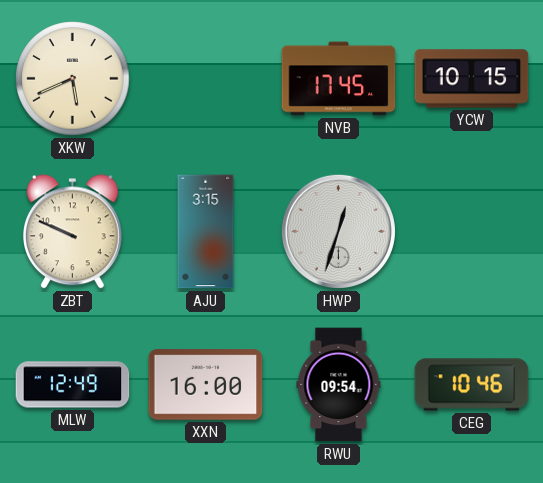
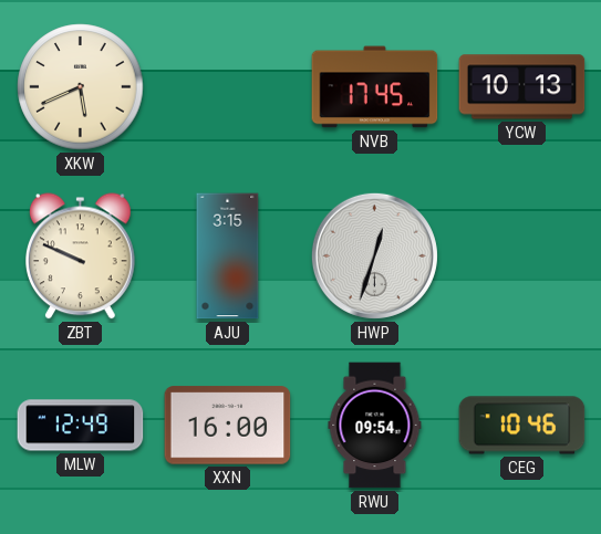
YCW: 10:15 -> 10:13 (522, 87)
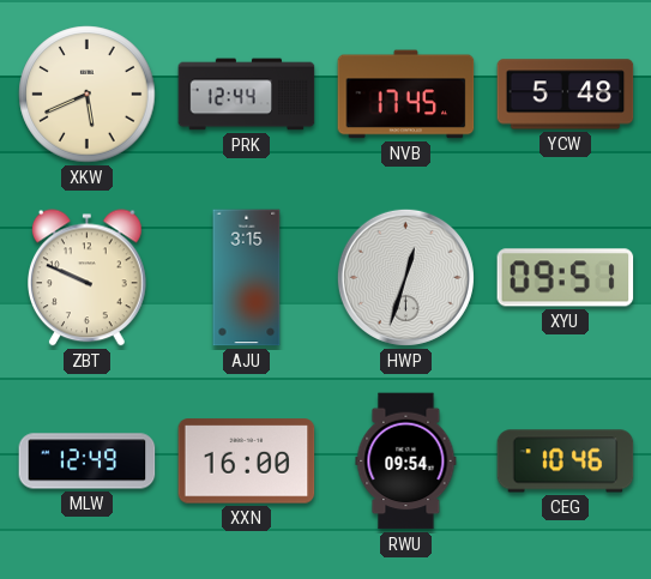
PRK: none -> 12:44 (247, 95)
YCW: 10:13 -> 5:48 (566, 95)
XYU: none -> 09:51 (566, 278)
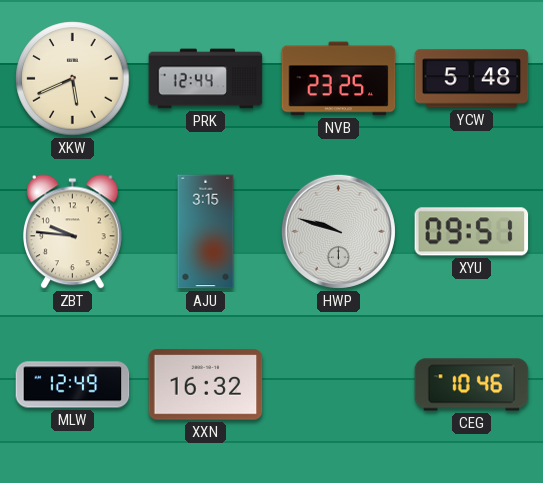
NVB: 17:45 -> 23:25 (339, 79)
ZBT: 9:49 -> 9:46 (73, 232)
HWP: 12:33 -> 9:48 (338, 231)
XXN: 16:00 -> 16:32 (206, 385)
RWU: 09:54 -> none (406, 462)
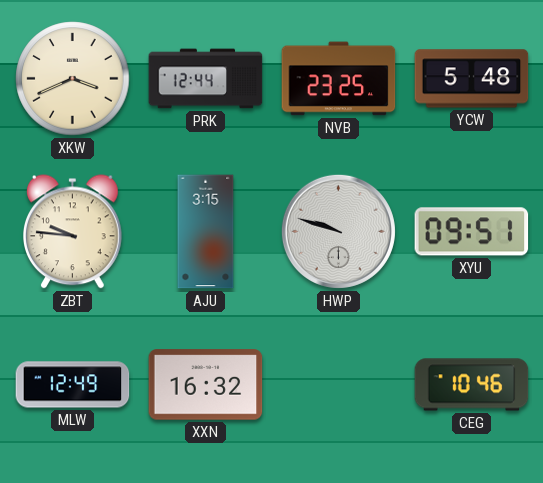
XKW: 5:41 -> 3:41 (73, 79)
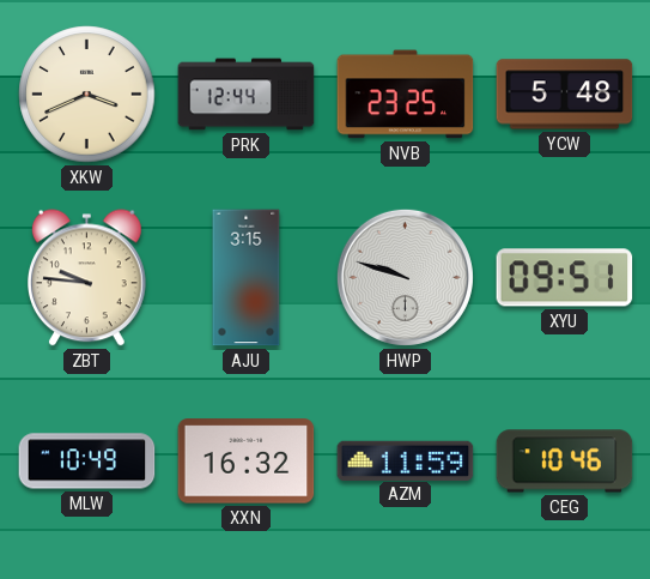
MLW: 12:49 -> 10:49 (87, 462)
AZM: none -> 11:59 (406, 460)
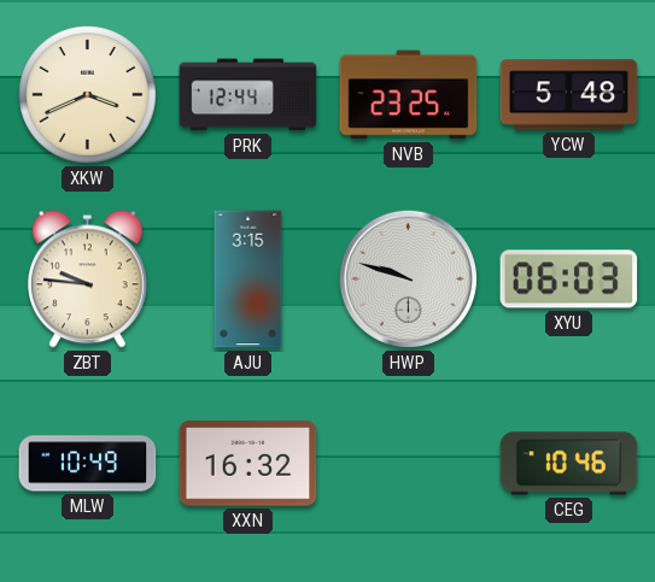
XYU: 09:51 -> 06:03 (569, 280)
AZM: 11:59 -> none (406, 460)
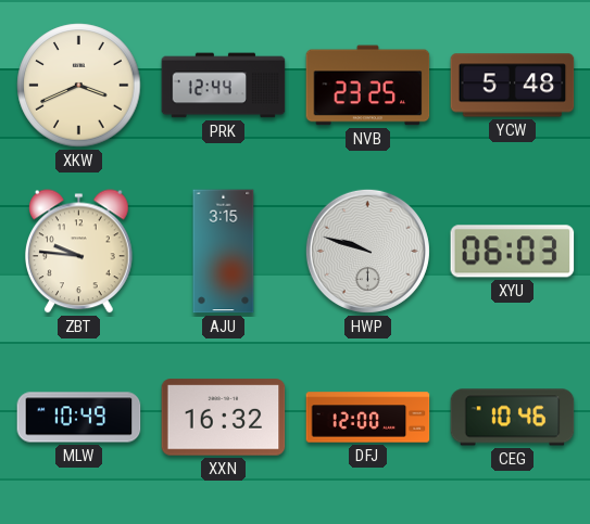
DFJ: none -> 12:00 (368, 418)
